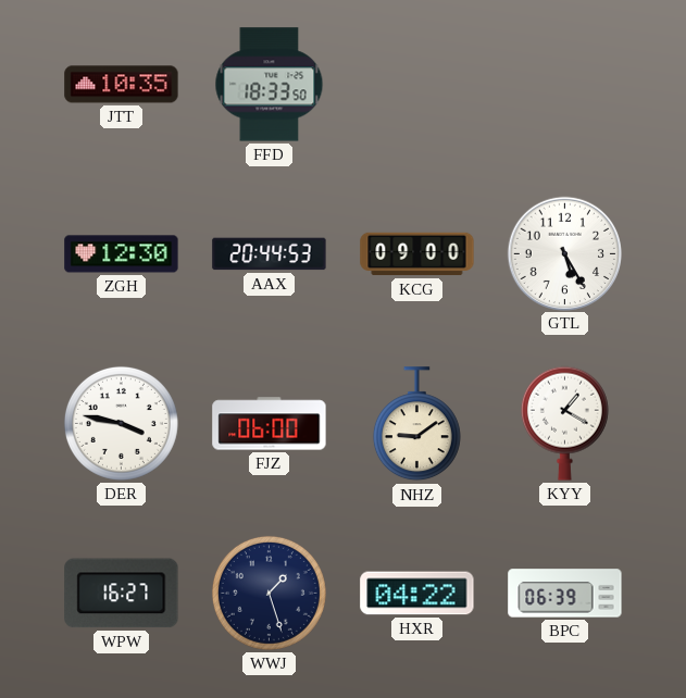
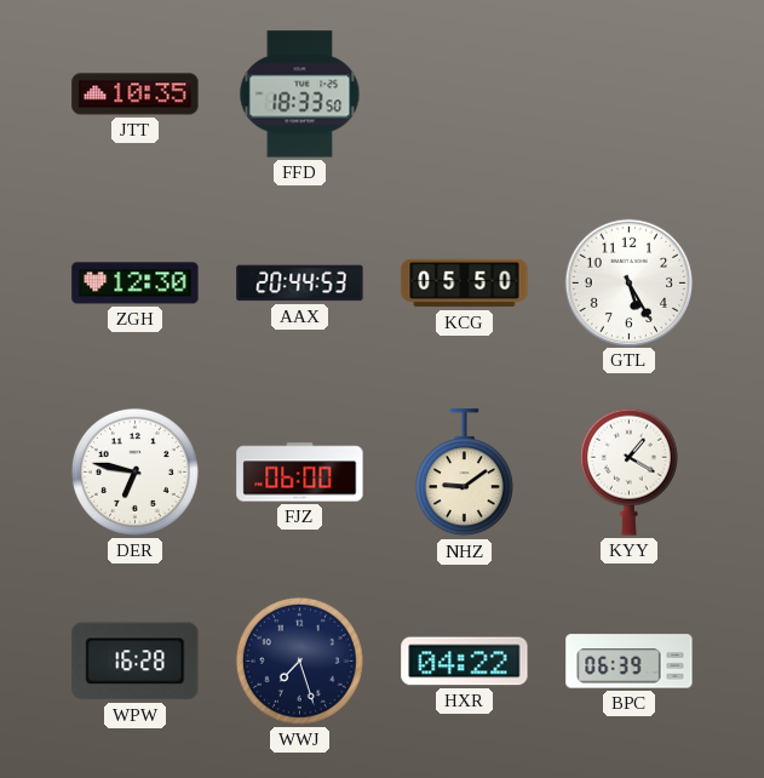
KCG: 09:00 -> 05:50 (465, 284)
DER: 3:47 -> 6:47 (134, 471)
WPW: 16:27 -> 16:28 (136, 662)
WWJ: 1:27 -> 7:27 (299, 660)
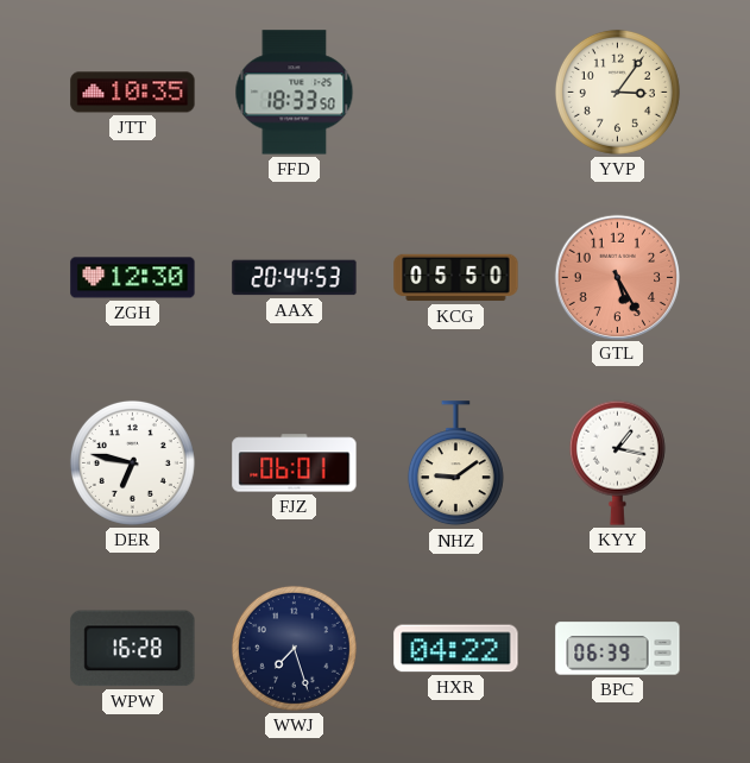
YVP: none -> 3:06 (617, 92)
GTL dial: white -> salmon (618, 277)
FJZ: 06:00 -> 06:01 (295, 464)
KYY: 1:20 -> 1:17 (617, 462)
